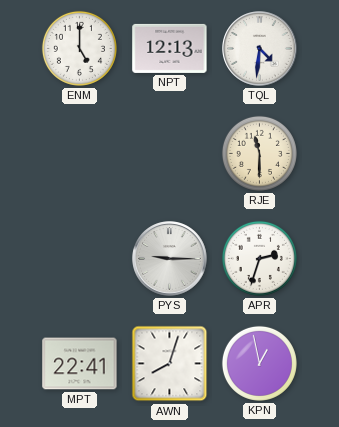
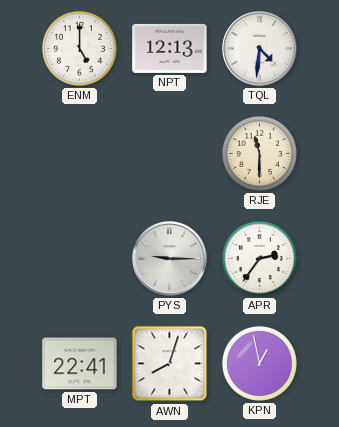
APR: 2:33 -> 2:36 (259, 258)
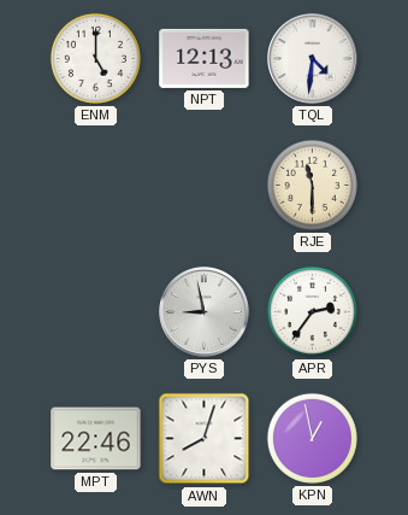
PYS: 9:15 -> 8:58 (205, 312)
MPT: 22:41 -> 22:46 (96, 439)
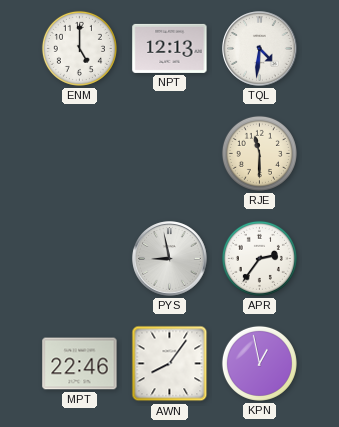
AWN: 8:03 -> 8:06 (170, 364)
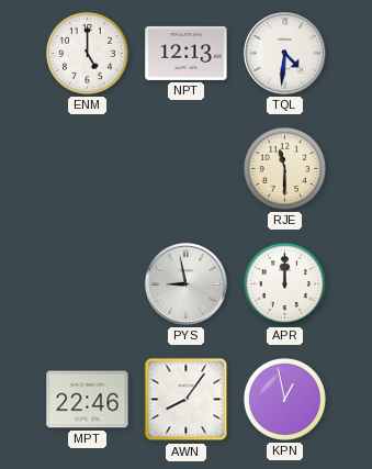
APR: 2:36 -> 12:00 (284, 283)
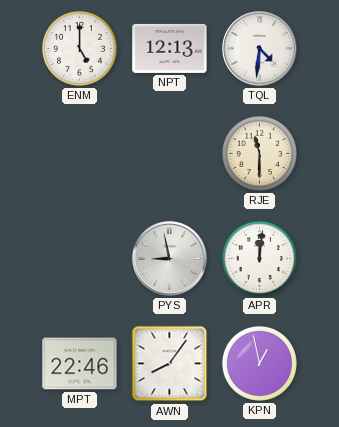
APR: 12:00 -> 12:01 (259, 258)
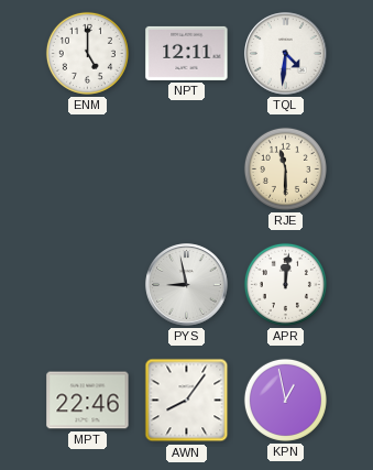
NPT: 12:13 -> 12:11 (187, 53)
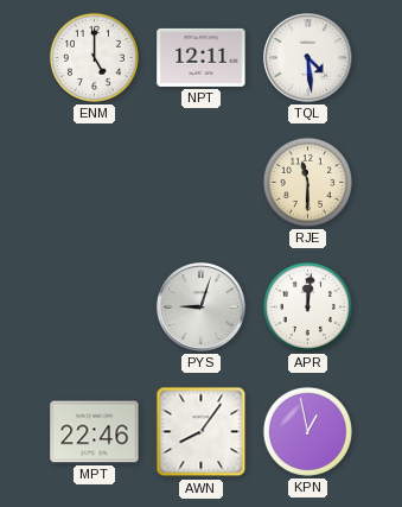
TQL: 4:31 -> 4:29 (308, 58)
PYS: 8:58 -> 9:03 (202, 308)
